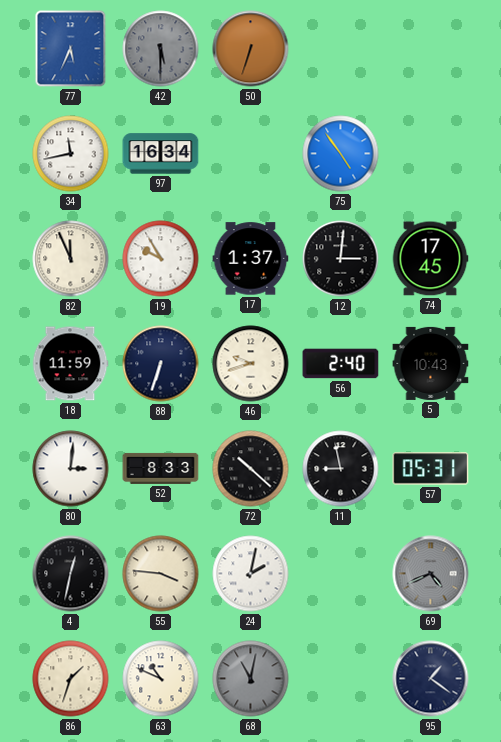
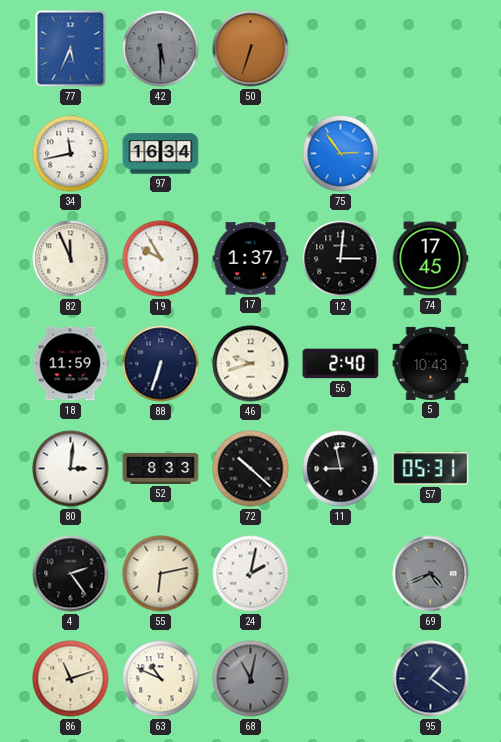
75: 4:54 -> 2:54 (341, 154)
4: 12:32 -> 2:24 (71, 574)
55: 3:46 -> 6:13 (161, 574)
86: 1:33 -> 11:12 (71, 679)
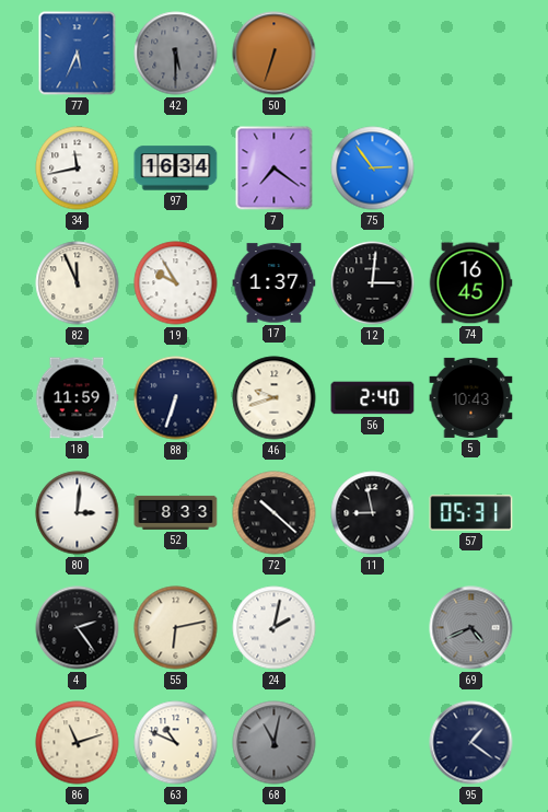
7: none -> 7:21 (275, 169)
74: 17:45 -> 16:45 (470, 283)
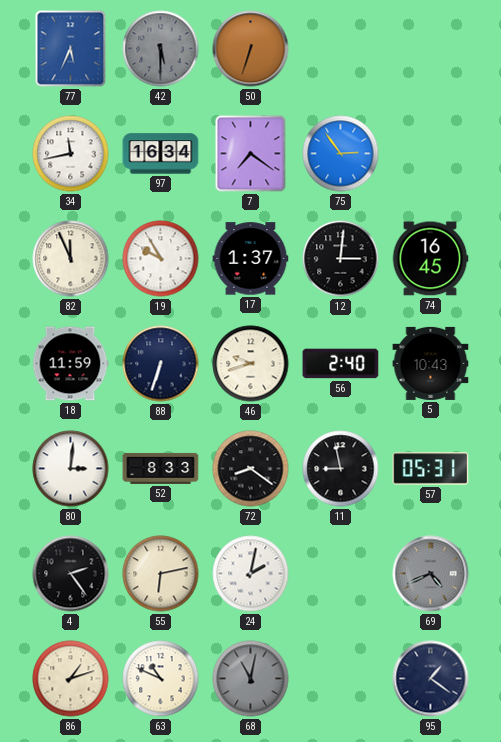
72: 10:22 -> 8:21 (251, 469)
86: 11:12 -> 1:12 (71, 679)
